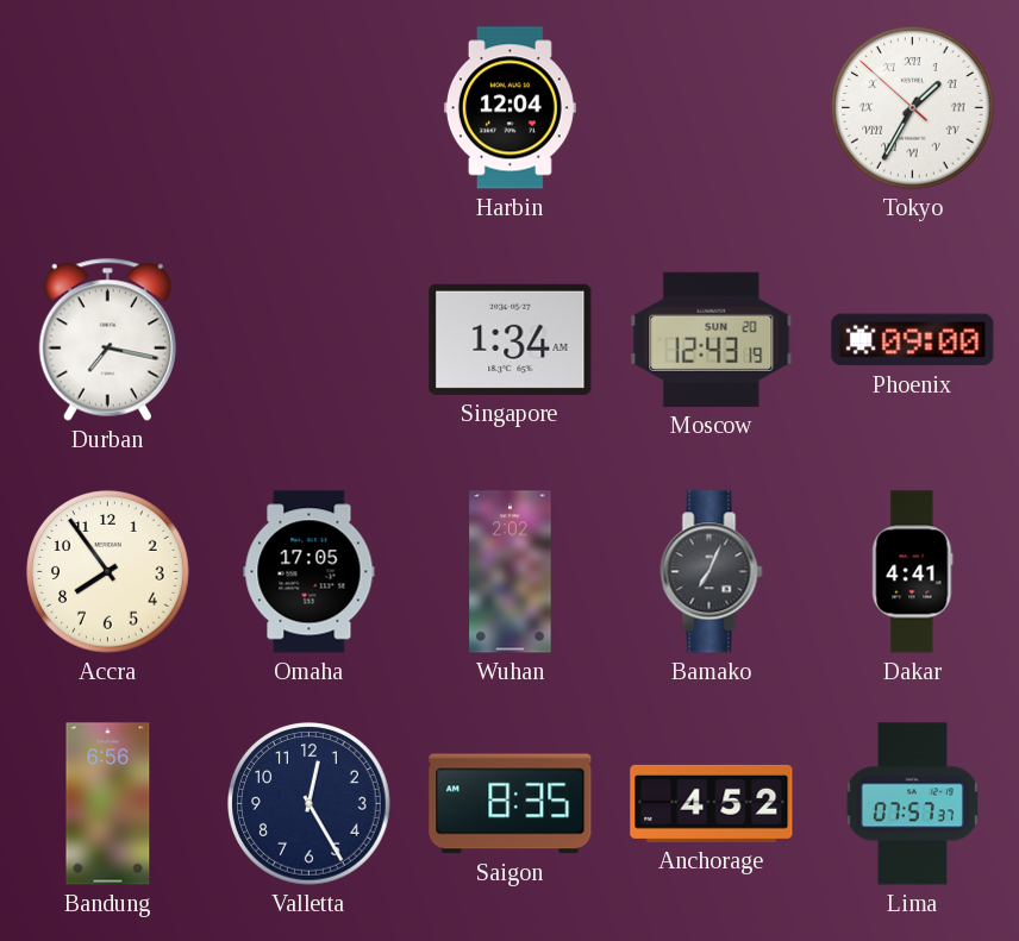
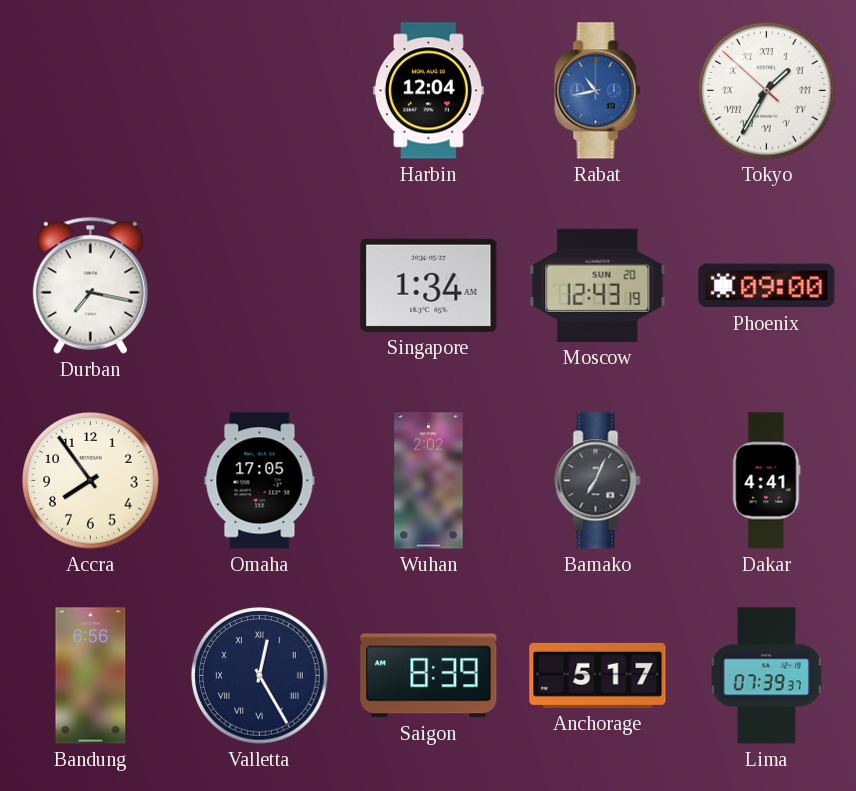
Rabat: none -> 10:43 (598, 91)
Valletta numerals: Arabic -> Roman (260, 676)
Saigon: 8:35 -> 8:39 (429, 676)
Anchorage: 4:52 -> 5:17 (598, 675)
Lima: 07:57 -> 07:39 (766, 676)
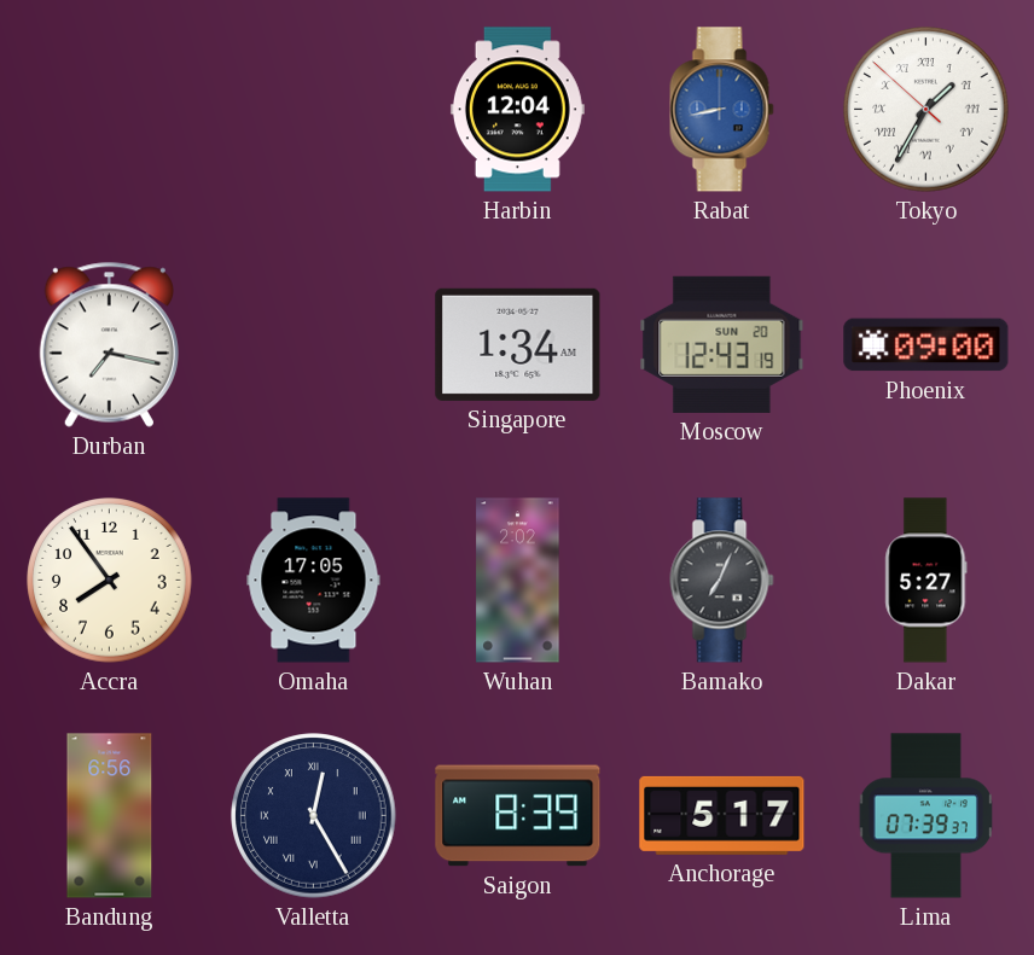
Rabat: 10:43 -> 8:43 (722, 110)
Dakar: 4:41 -> 5:27 (926, 581)
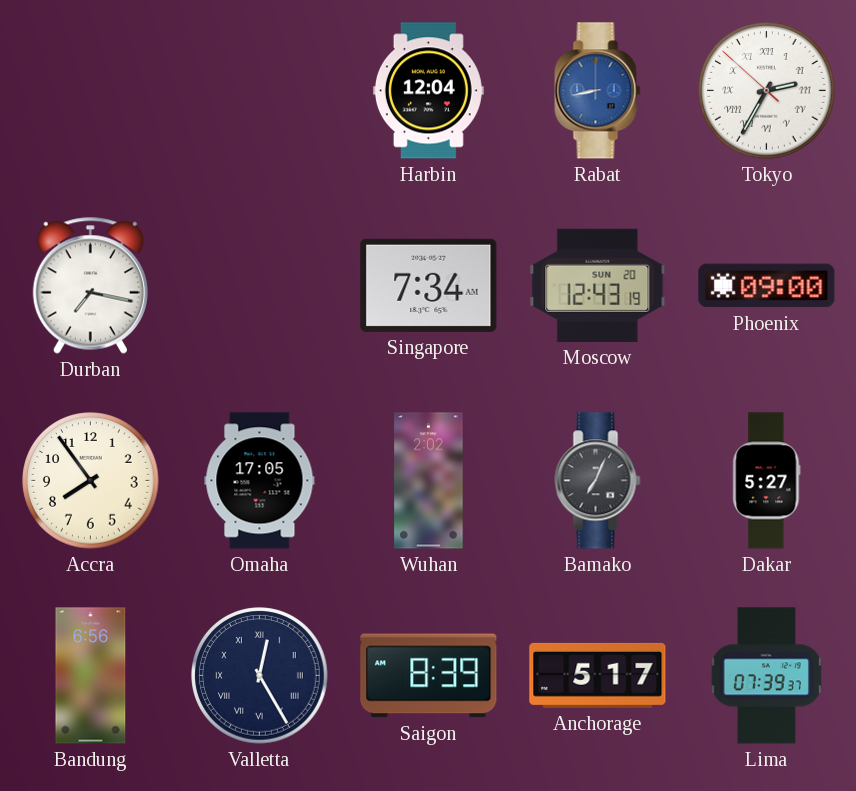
Tokyo: 1:34 -> 2:34 (767, 91)
Singapore: 1:34 -> 7:34 (429, 285)
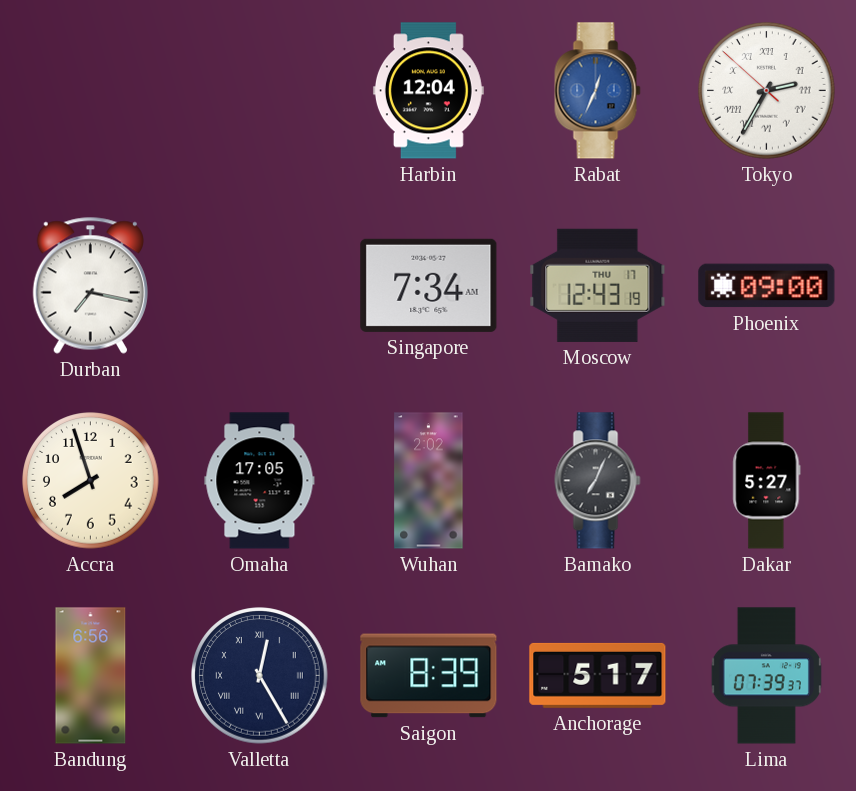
Rabat: 8:43 -> 12:34 (598, 91)
Moscow date: SUN 20 -> THU 17 (598, 285)
Accra: 7:54 -> 7:57 (91, 481)
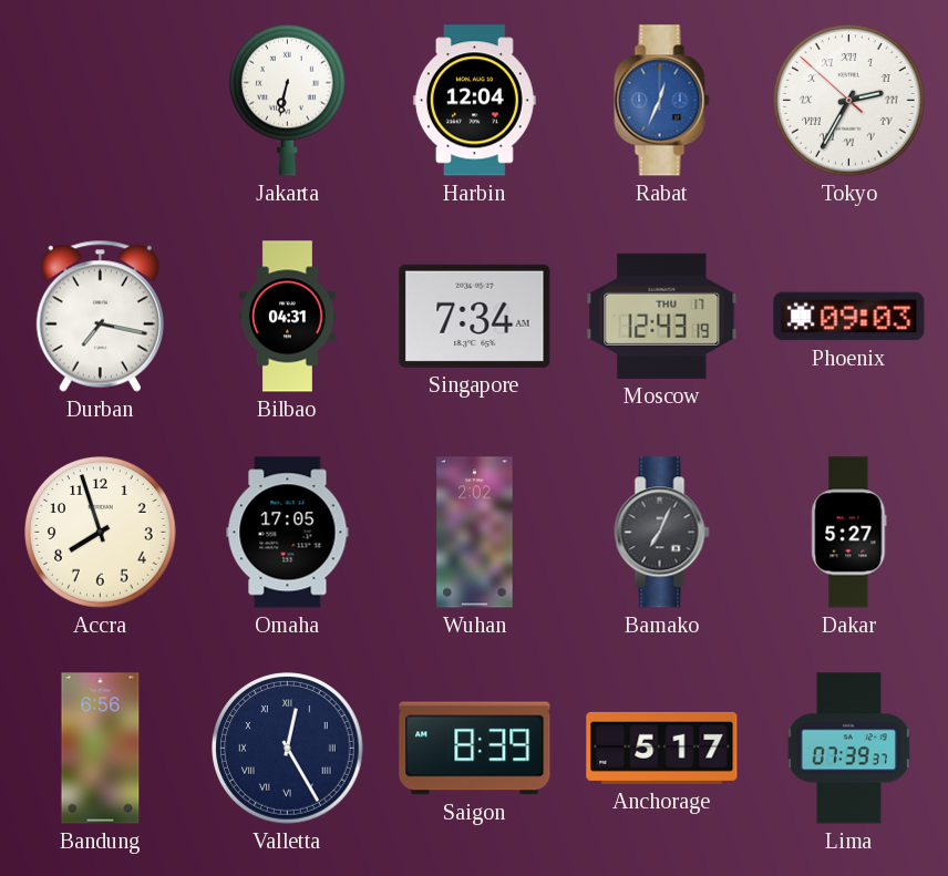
Jakarta: none -> 6:32 (288, 100)
Bilbao: none -> 04:31 (287, 317)
Phoenix: 09:00 -> 09:03 (849, 317)
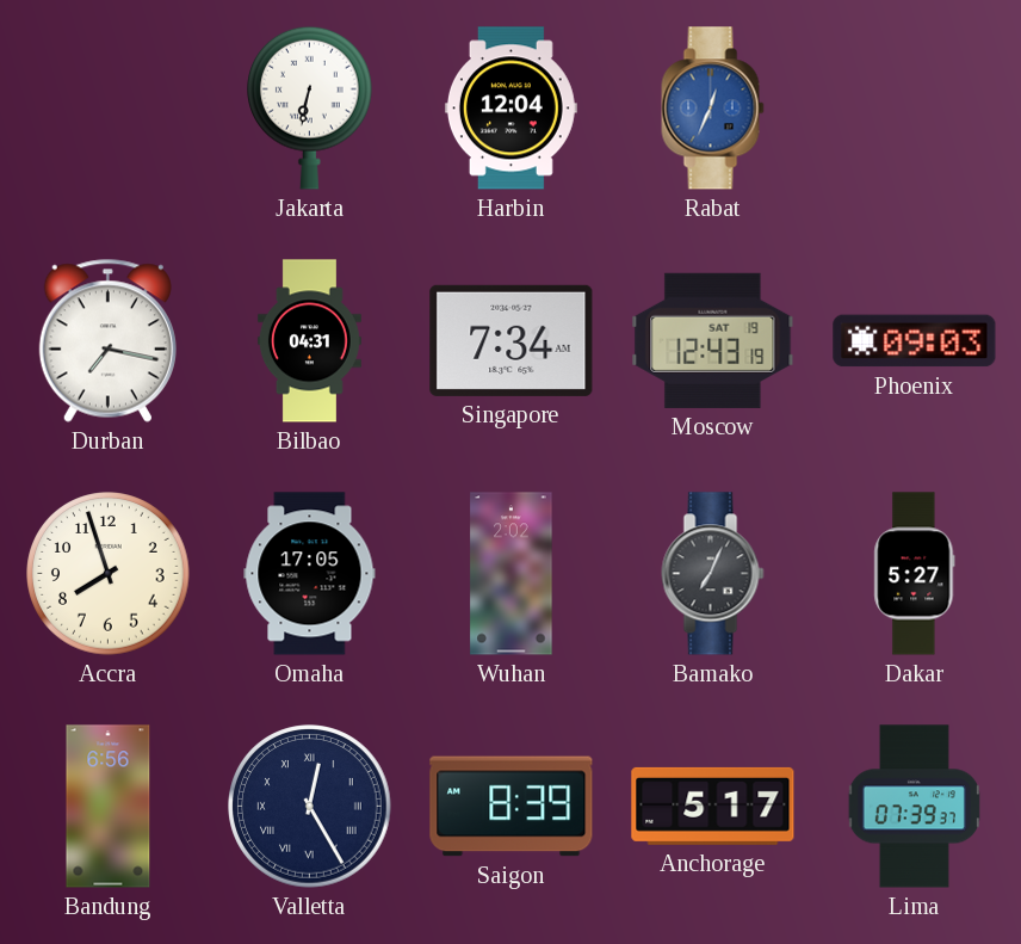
Tokyo: 2:34 -> none (849, 101)
Moscow date: THU 17 -> SAT 19 (713, 340)
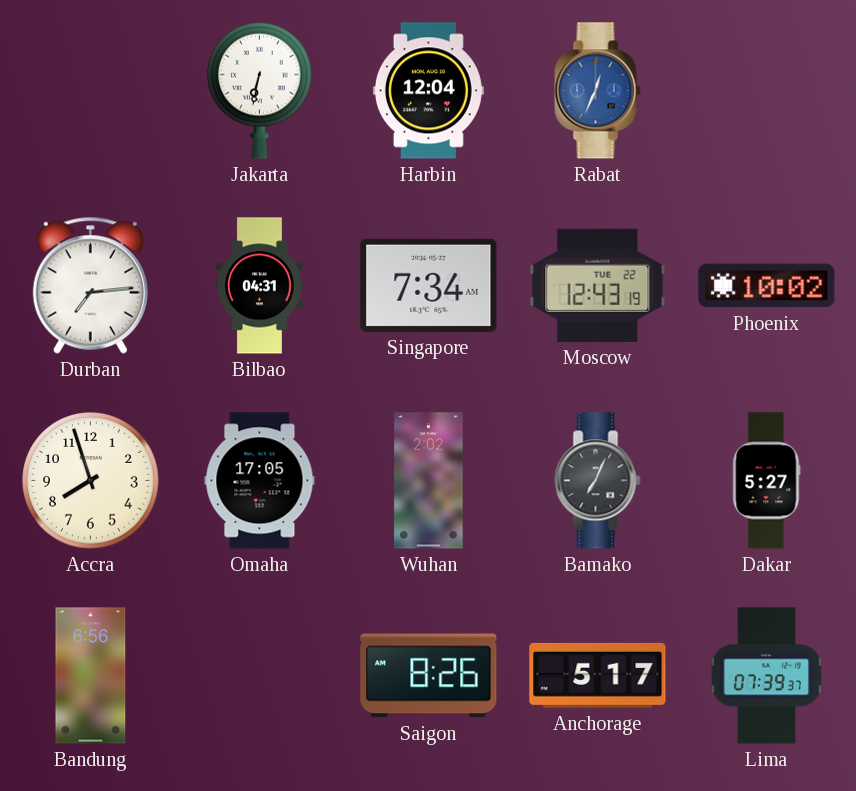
Durban: 7:17 -> 7:14 (90, 285)
Moscow date: SAT 19 -> TUE 22 (598, 285)
Phoenix: 09:03 -> 10:02 (767, 286)
Valletta: 12:25 -> none (310, 807)
Saigon: 8:39 -> 8:26 (429, 676)
